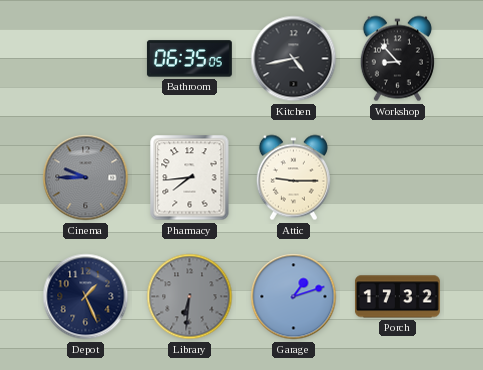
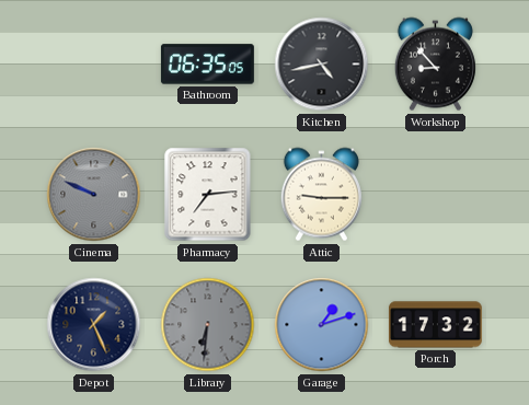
Cinema: 9:45 -> 9:49 (94, 195)
Pharmacy: 7:44 -> 7:14 (208, 195)
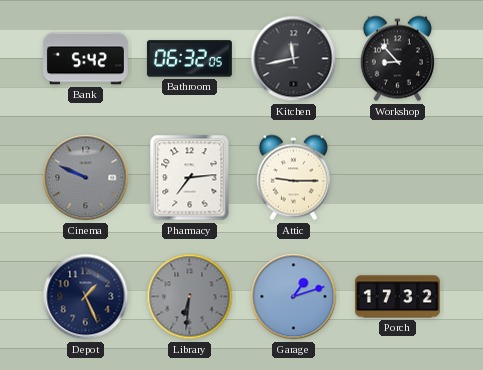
Bank: none -> 5:42 (85, 59)
Bathroom: 06:35 -> 06:32 (189, 59)
Kitchen: 4:43 -> 11:43 (294, 59)
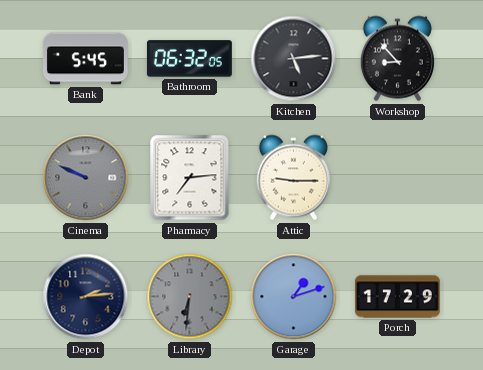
Bank: 5:42 -> 5:45 (85, 59)
Kitchen: 11:43 -> 5:14 (294, 59)
Depot: 1:26 -> 2:14 (86, 297)
Porch: 17:32 -> 17:29 (397, 297)
